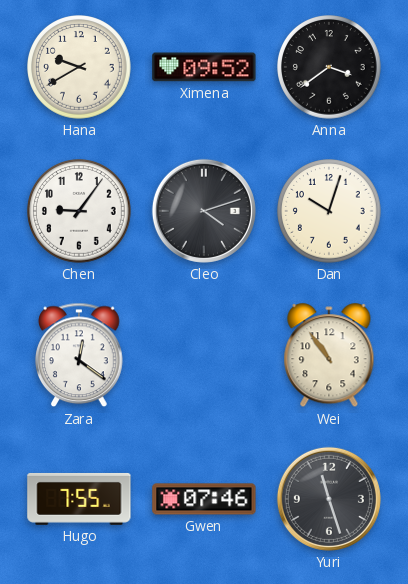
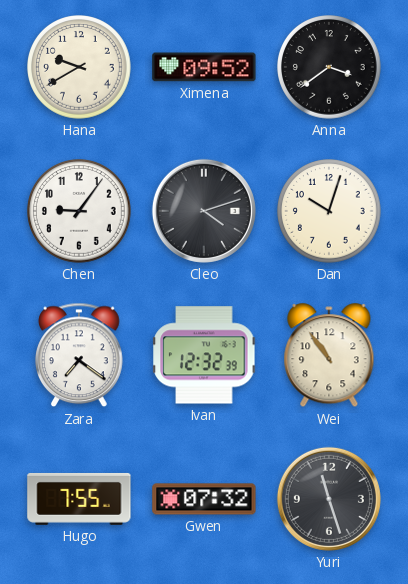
Zara: 12:21 -> 7:21 (80, 355)
Ivan: none -> 12:32 (204, 355)
Gwen: 07:46 -> 07:32 (204, 499)
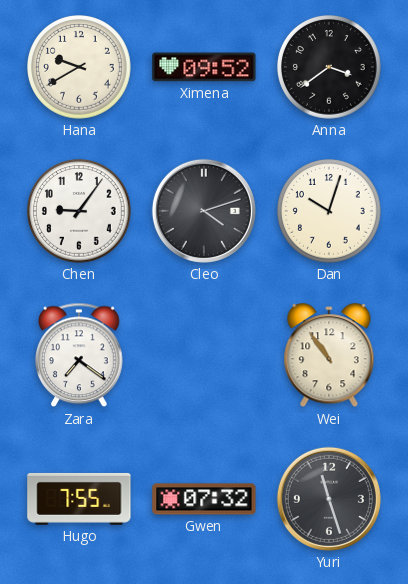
Ivan: 12:32 -> none (204, 355)
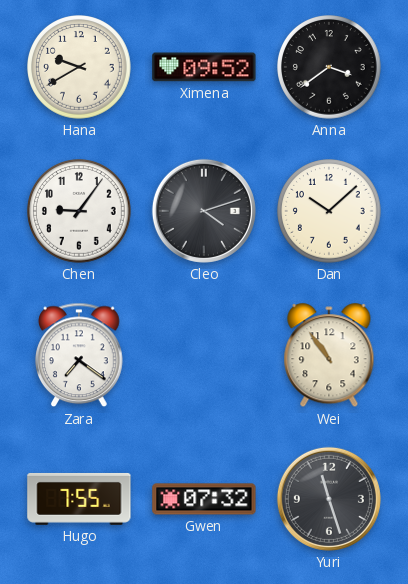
Dan: 10:03 -> 10:08 (330, 212)
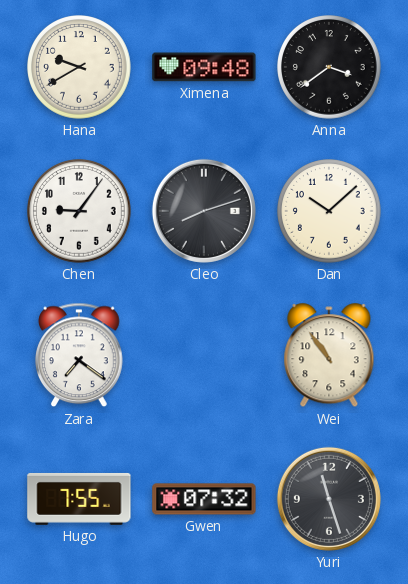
Ximena: 09:52 -> 09:48 (204, 67)
Cleo: 4:12 -> 8:12 (204, 211)
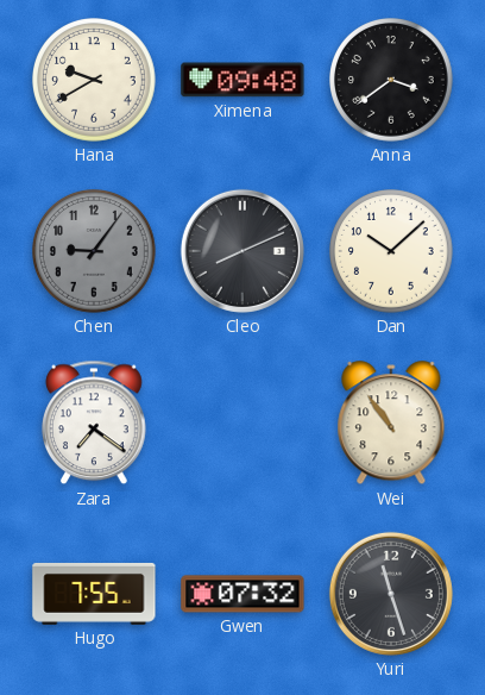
Chen dial: white -> grey (95, 252)
Cleo: 8:12 -> 8:11 (242, 251)
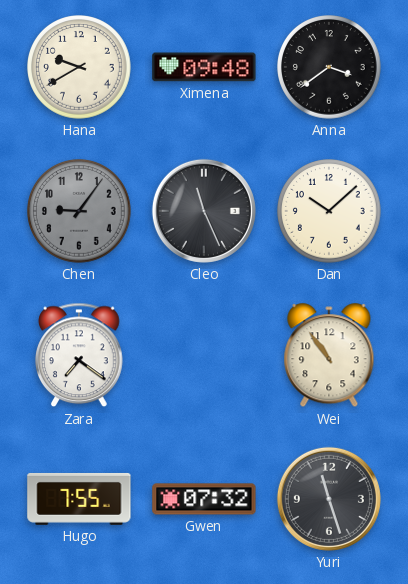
Cleo: 8:11 -> 11:26 (204, 211)
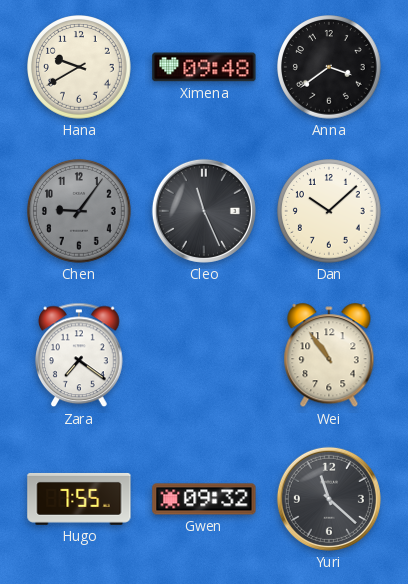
Gwen: 07:32 -> 09:32 (204, 499)
Yuri: 11:27 -> 11:22 (329, 499)
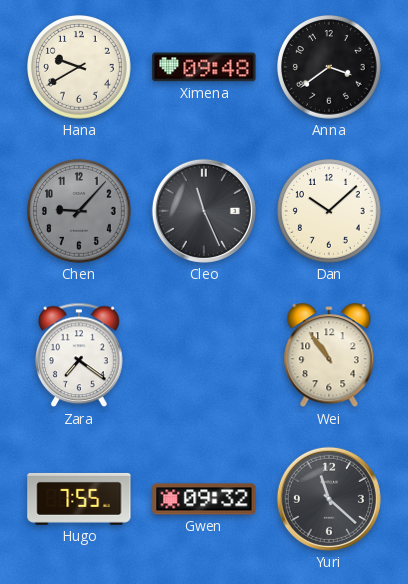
Chen: 9:06 -> 9:07 (80, 212)
